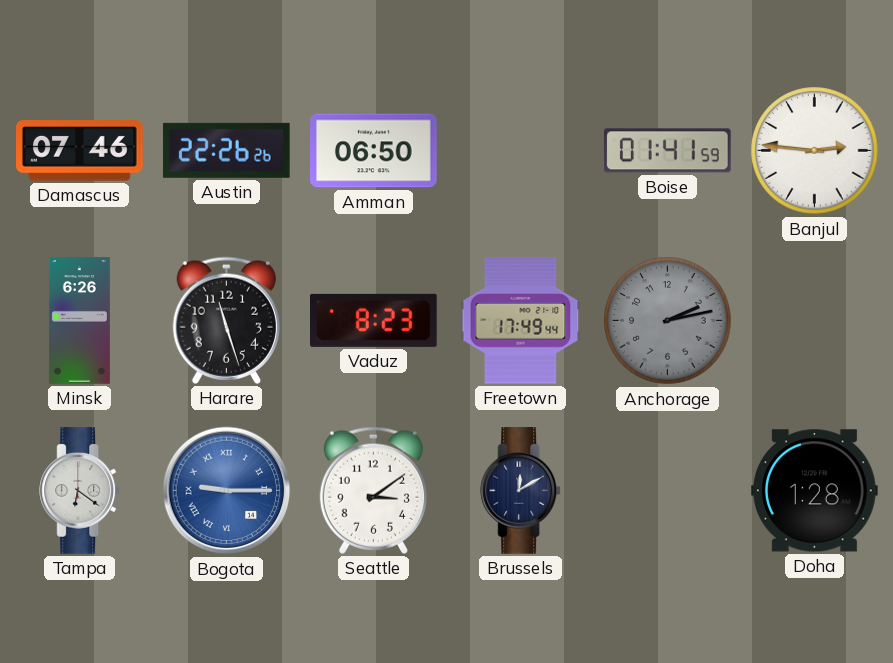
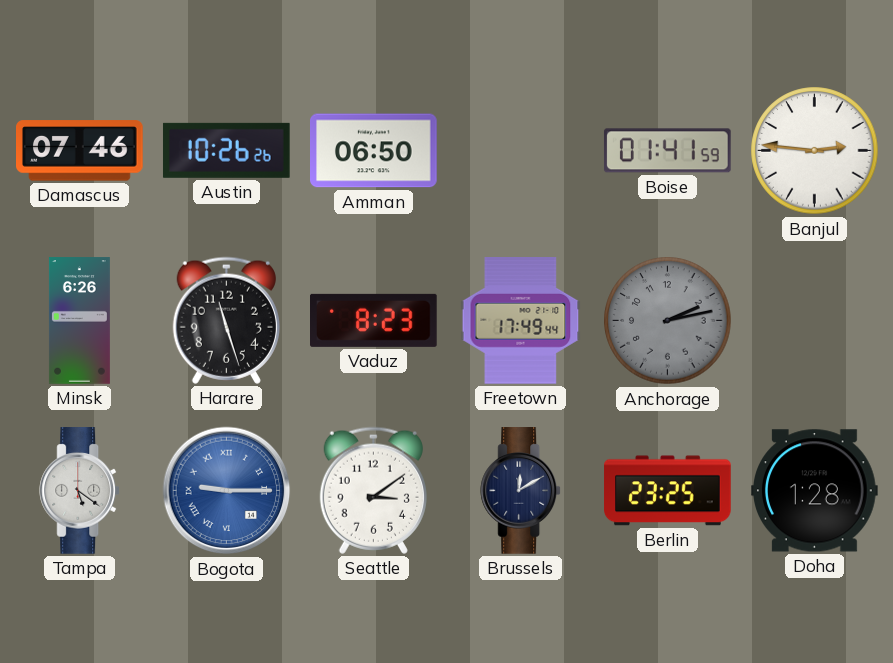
Austin: 22:26 -> 10:26 (226, 150)
Tampa: 6:21 -> 5:21 (80, 491)
Berlin: none -> 23:25 (668, 491)
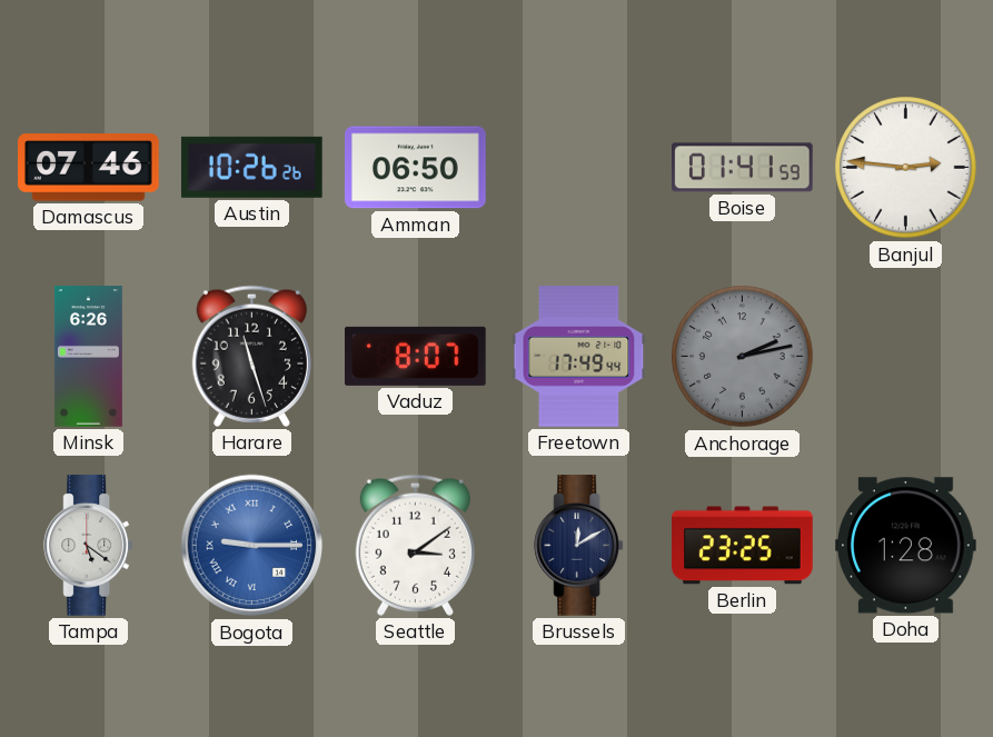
Vaduz: 8:23 -> 8:07 (416, 356)
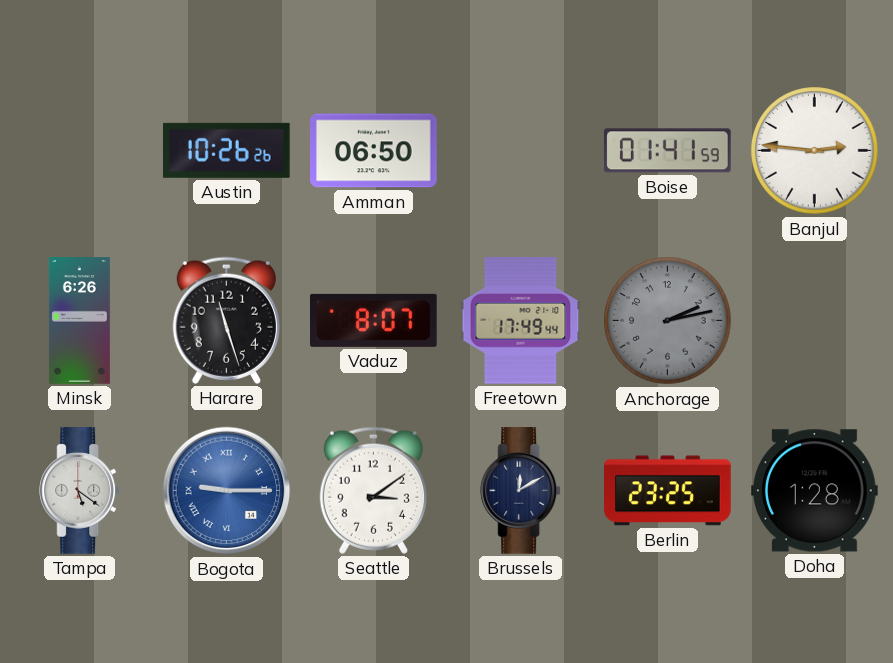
Damascus: 07:46 -> none (89, 168)
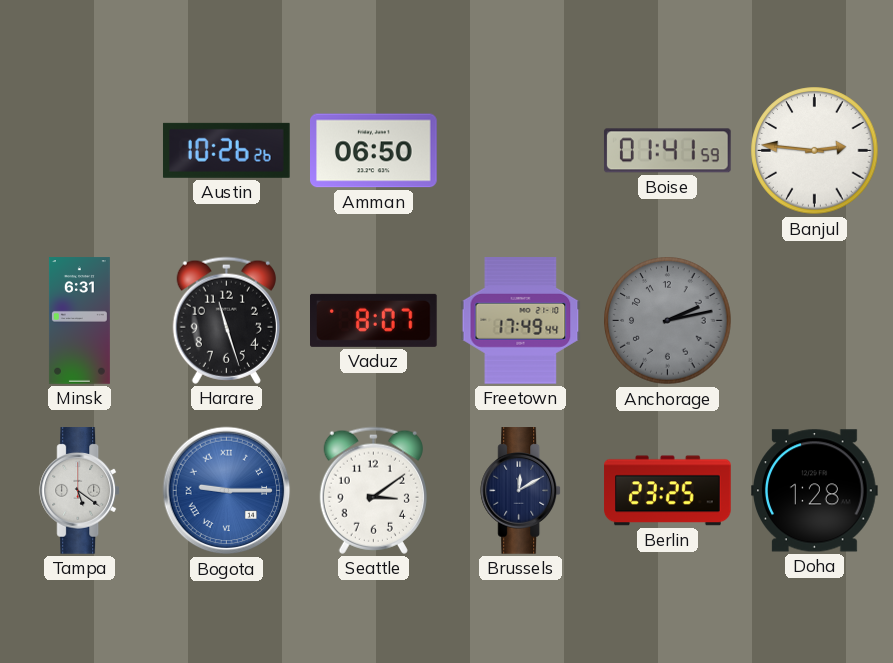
Minsk: 6:26 -> 6:31 (79, 321)
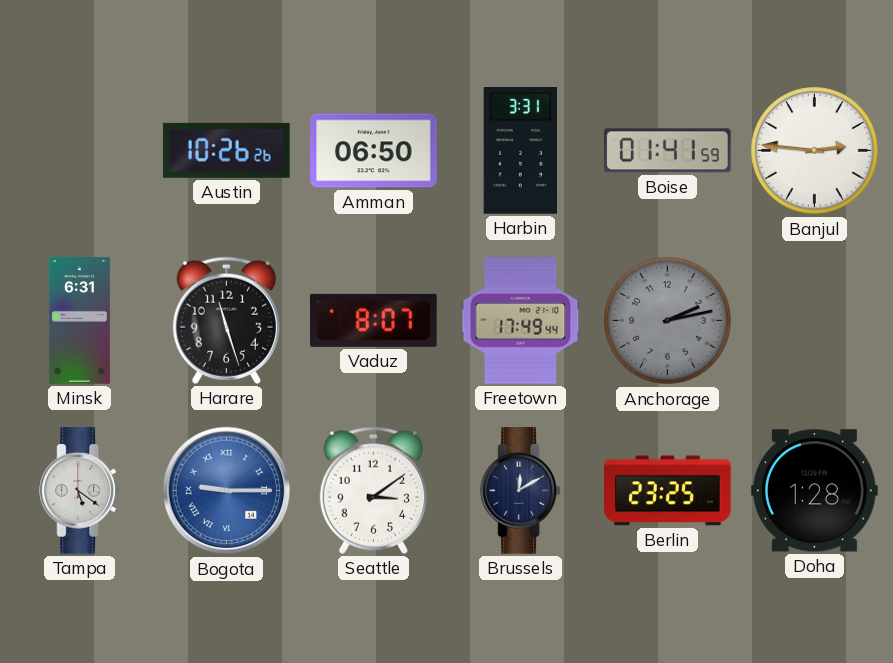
Harbin: none -> 3:31 (521, 151)
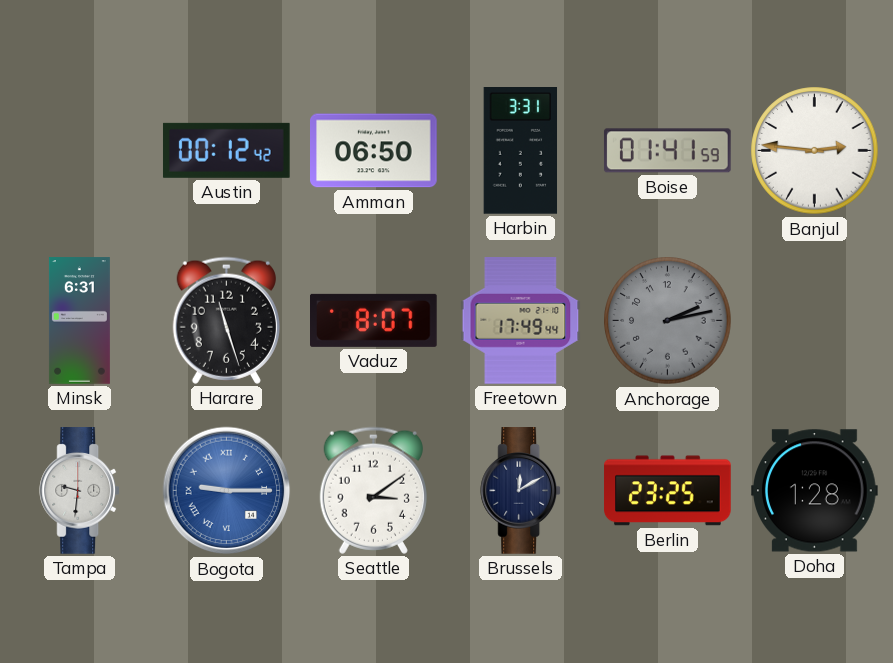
Austin: 10:26 -> 00:12 (226, 150)
Tampa: 5:21 -> 9:31 (80, 491)
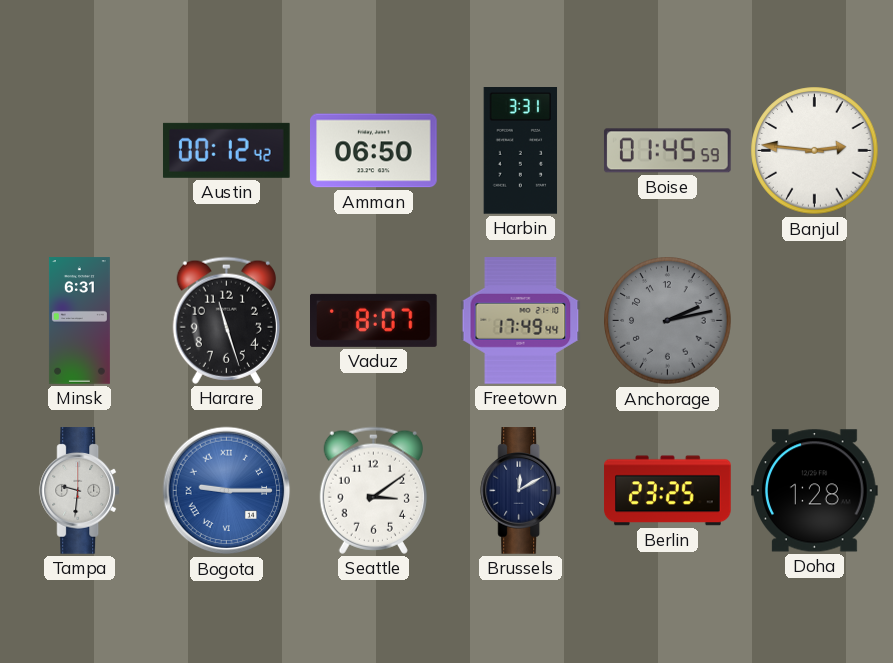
Boise: 01:41 -> 01:45 (667, 151)
